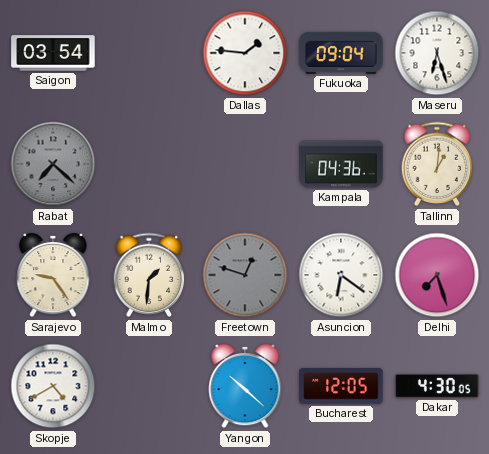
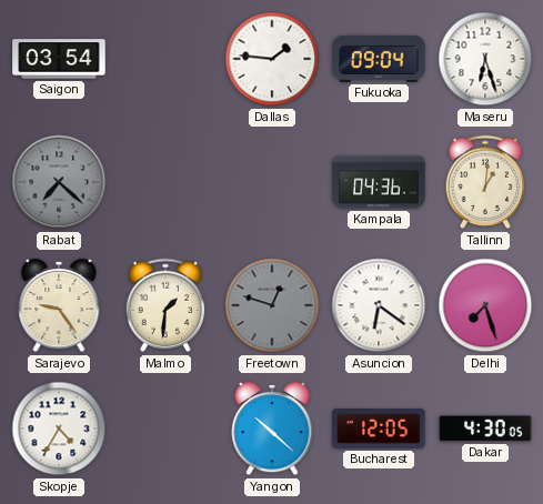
Skopje: 4:40 -> 4:35 (59, 429)
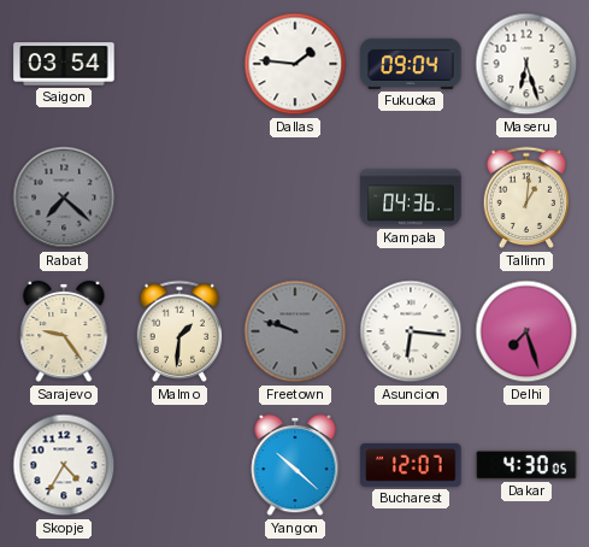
Freetown: 12:48 -> 9:48 (295, 331)
Asuncion: 6:21 -> 6:16 (411, 331)
Bucharest: 12:05 -> 12:07 (411, 465)
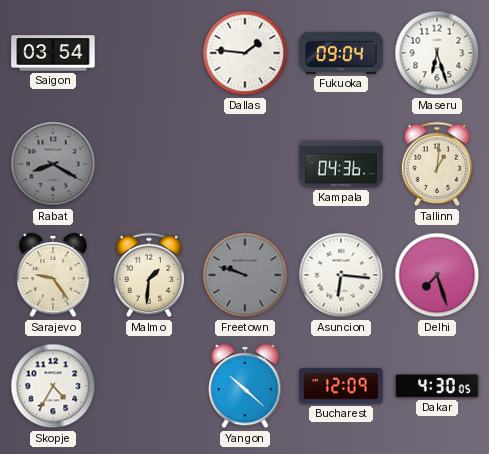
Rabat: 7:22 -> 8:20 (53, 164)
Bucharest: 12:07 -> 12:09 (341, 386)
